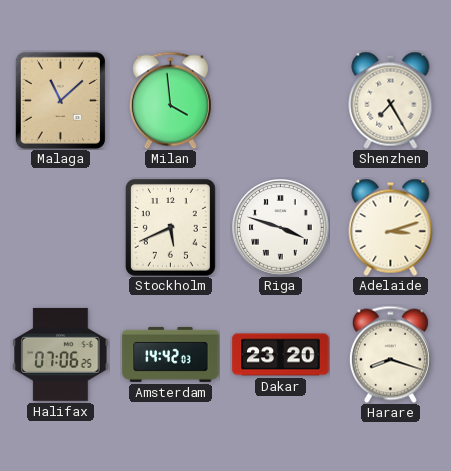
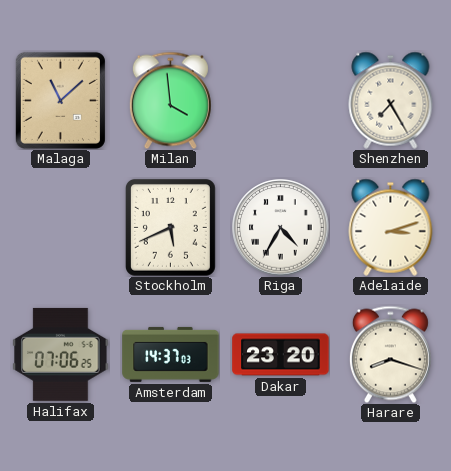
Riga: 3:48 -> 4:35 (281, 228)
Amsterdam: 14:42 -> 14:37 (171, 354)
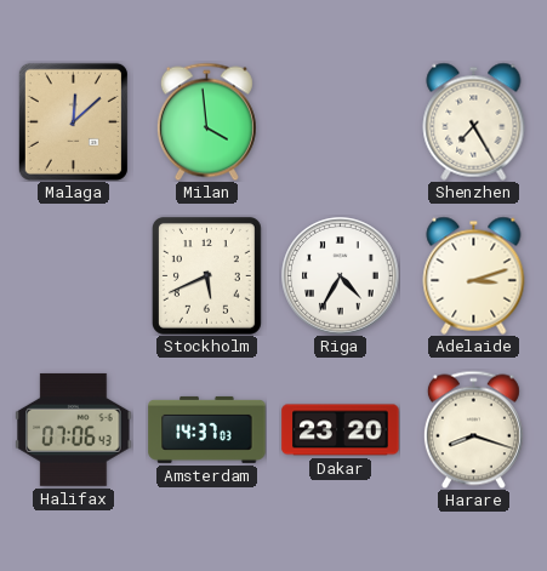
Malaga: 11:08 -> 12:08 (73, 121)
Halifax: 07:06:25 -> 07:06:43 (74, 429)
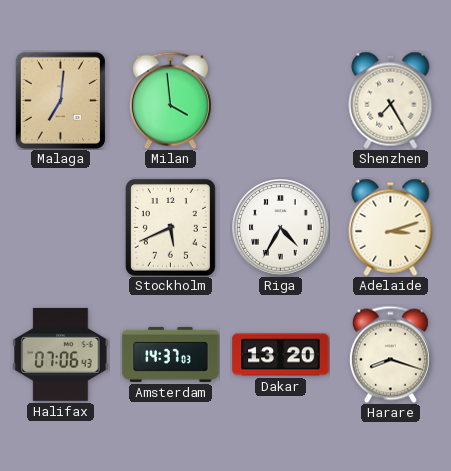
Malaga: 12:08 -> 7:01 (60, 100)
Dakar: 23:20 -> 13:20 (281, 355)
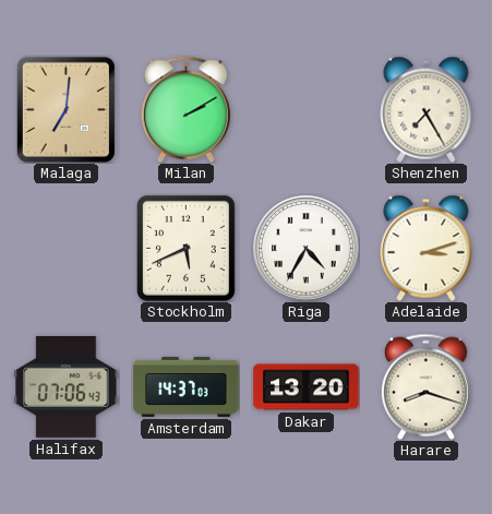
Milan: 3:59 -> 2:10 (185, 109)
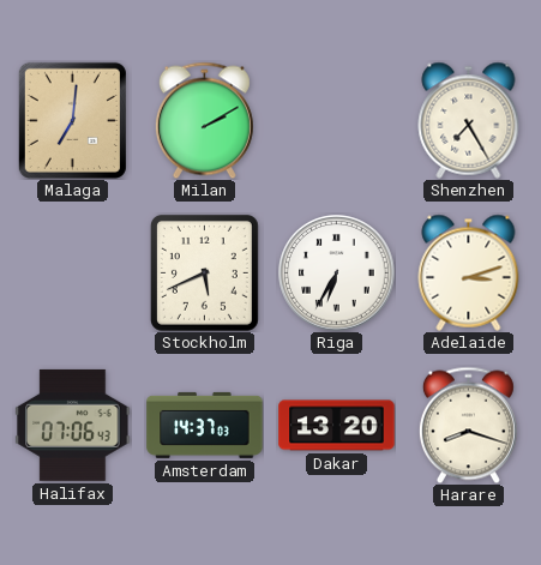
Riga: 4:35 -> 6:35 (337, 274)
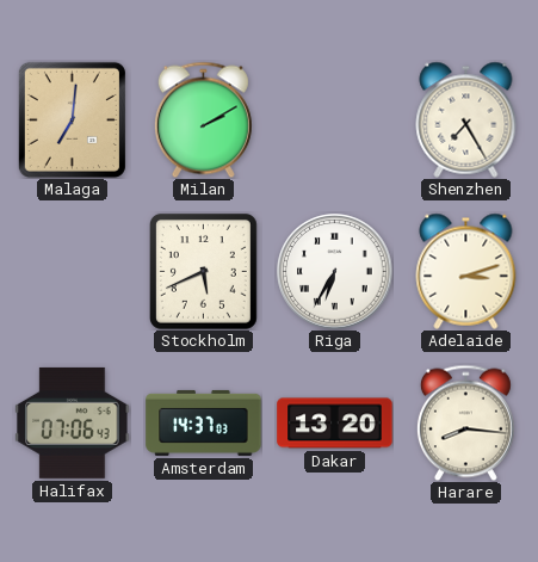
Harare: 8:18 -> 8:16 (465, 422)
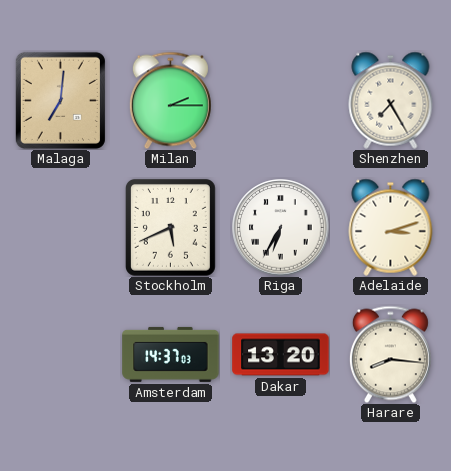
Milan: 2:10 -> 2:15 (170, 100)
Halifax: 07:06 -> none (73, 422)
